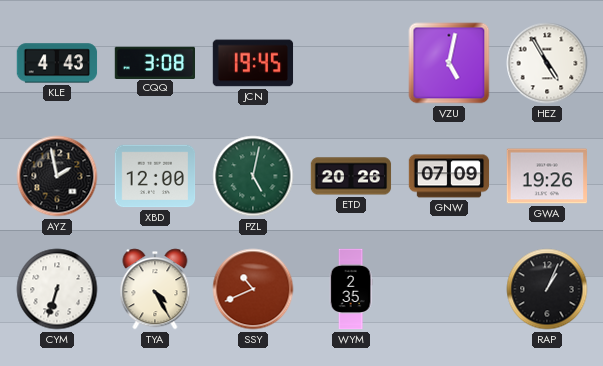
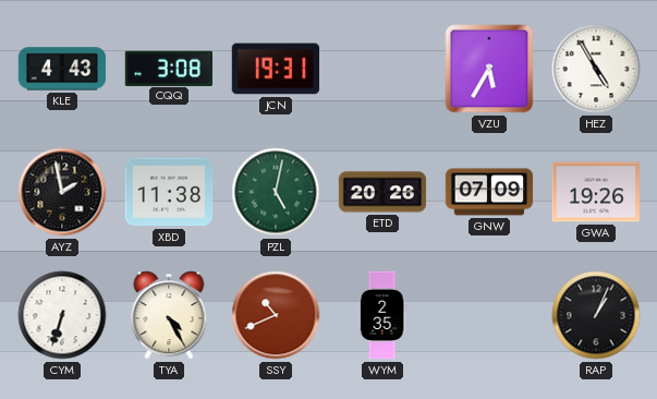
JCN: 19:45 -> 19:31 (276, 69)
VZU: 5:02 -> 5:35 (489, 69)
XBD: 12:00 -> 11:38 (169, 192)
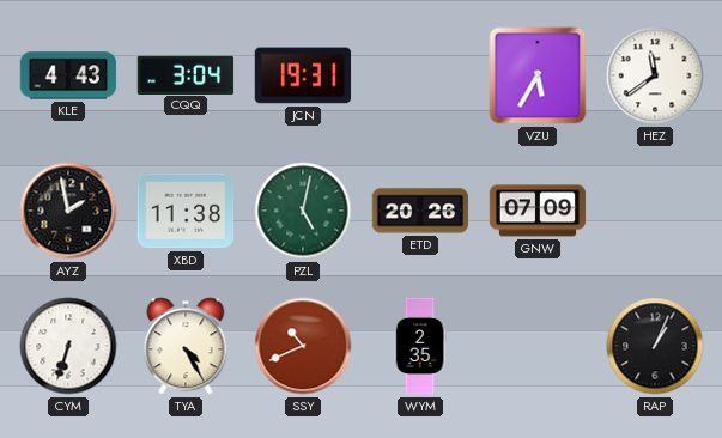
CQQ: 3:08 -> 3:04 (184, 74)
HEZ: 4:55 -> 11:39 (655, 75)
GWA: 19:26 -> none (596, 192)
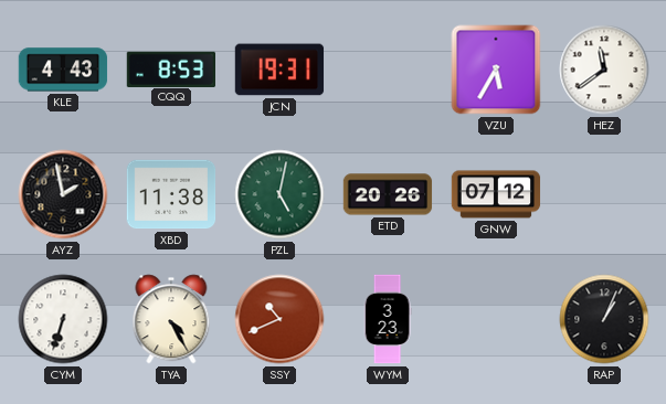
CQQ: 3:04 -> 8:53 (170, 68)
GNW: 07:09 -> 07:12 (496, 194)
WYM: 2:35 -> 3:23 (388, 319)
